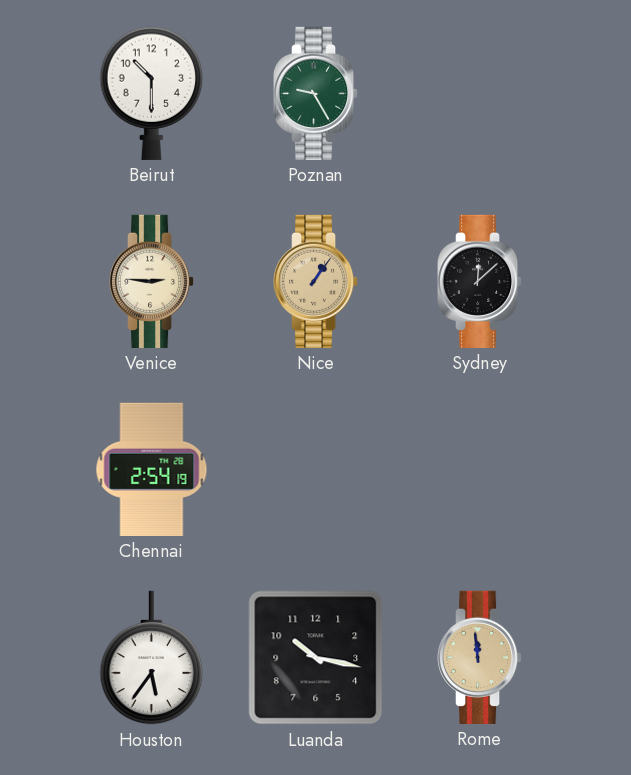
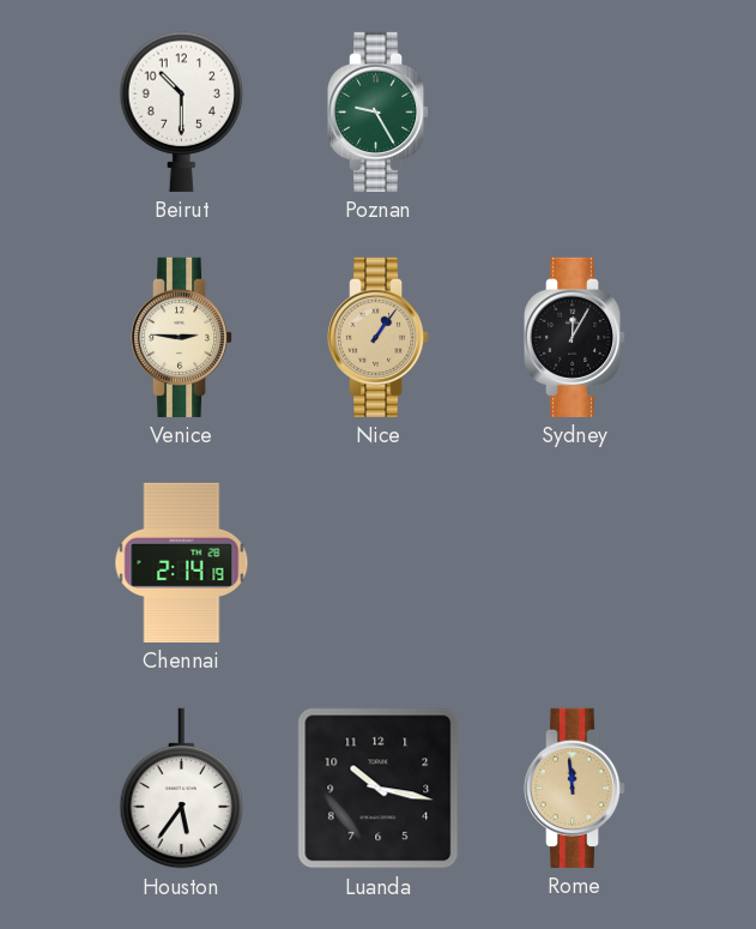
Sydney: 12:08 -> 12:05 (576, 337)
Chennai: 2:54 -> 2:14 (182, 562)
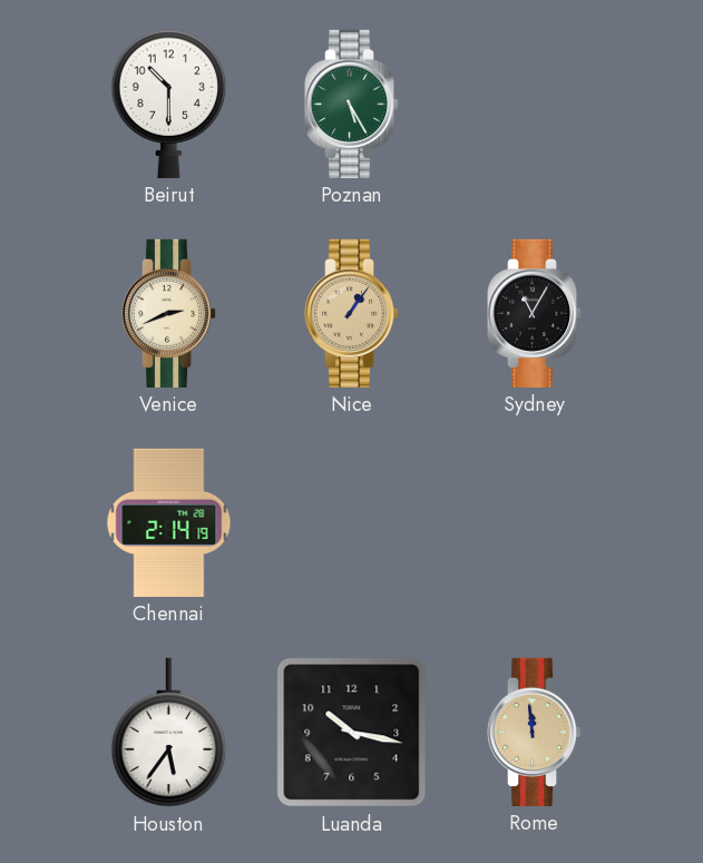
Poznan: 9:25 -> 5:25 (353, 104)
Venice: 2:46 -> 2:41 (170, 313)
Sydney: 12:05 -> 11:05 (536, 313)
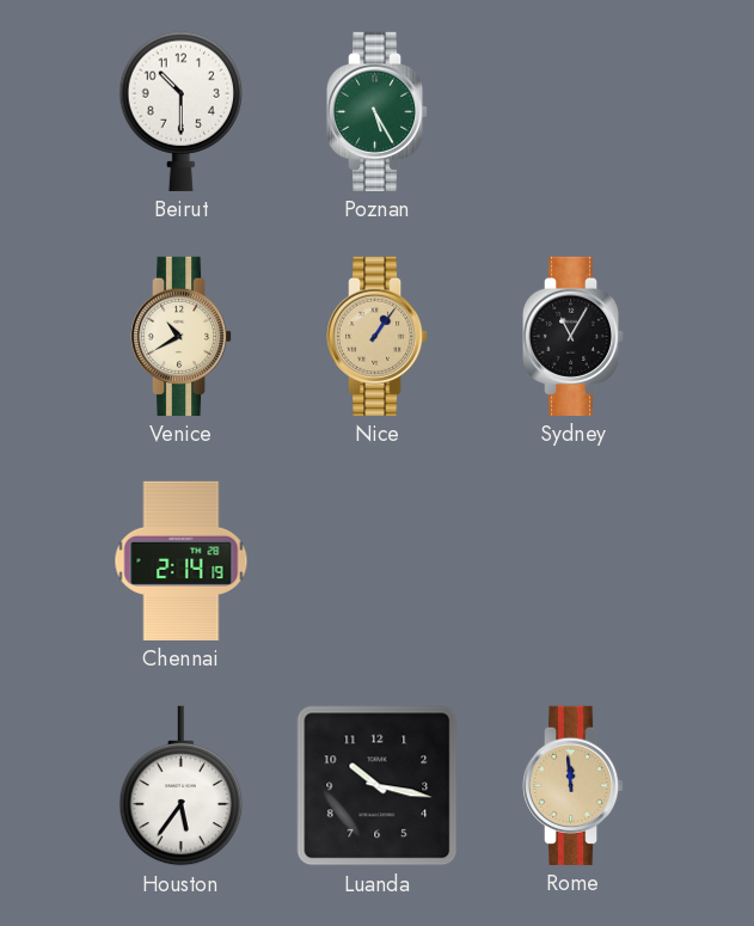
Venice: 2:41 -> 10:40 (183, 336)
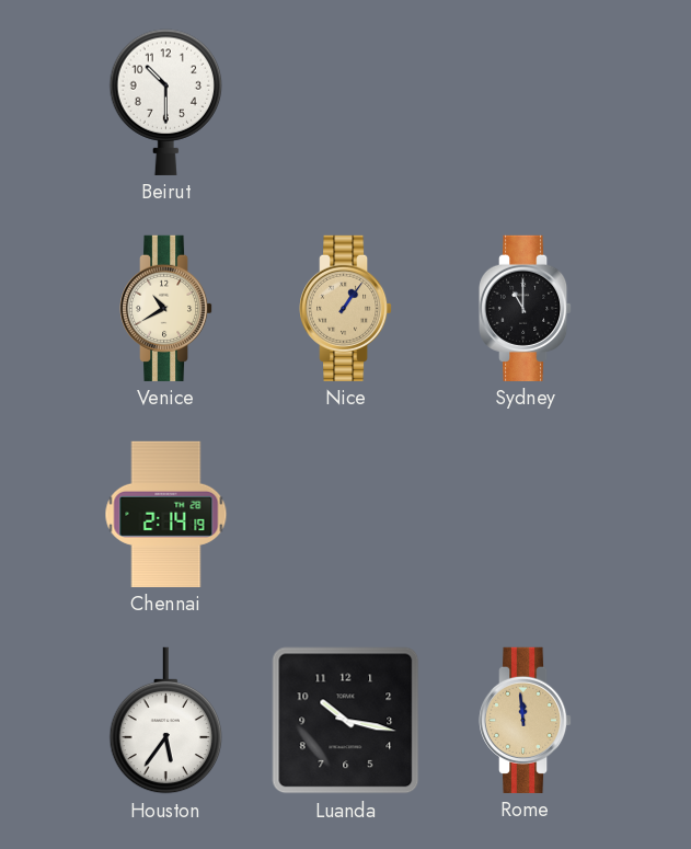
Poznan: 5:25 -> none (379, 111)
Sydney: 11:05 -> 11:00 (527, 308)
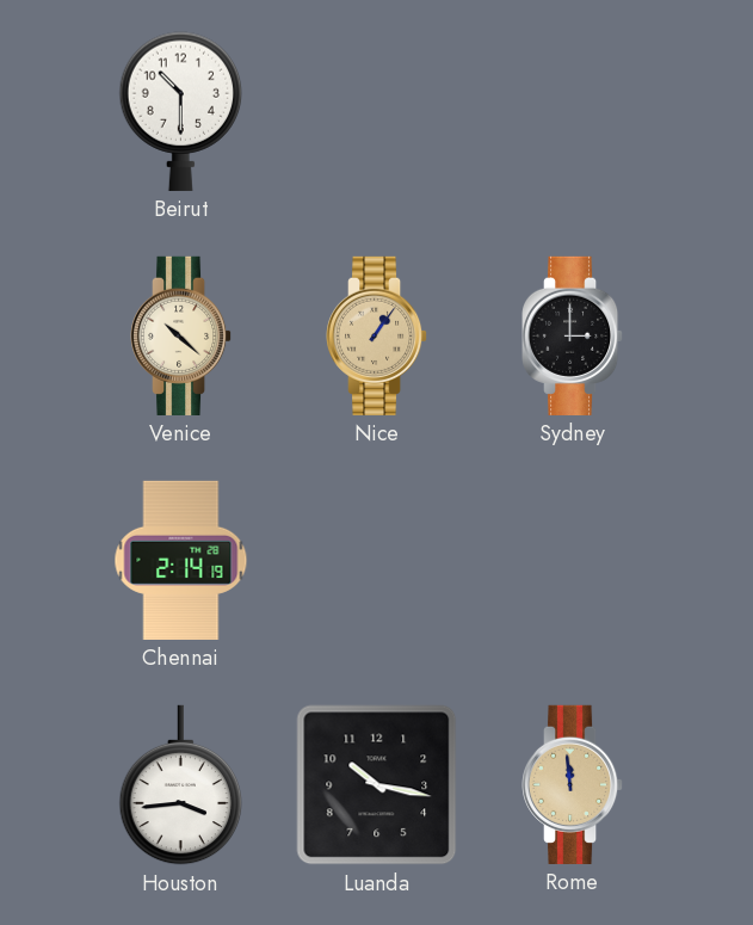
Venice: 10:40 -> 10:22 (183, 335)
Sydney: 11:00 -> 3:00 (574, 335)
Houston: 5:36 -> 3:44 (181, 785)
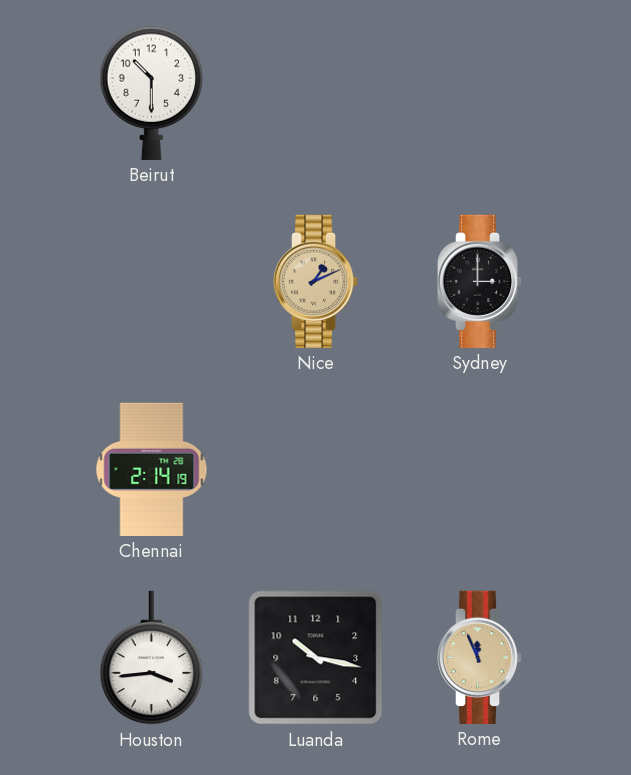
Venice: 10:22 -> none (183, 335)
Nice: 1:06 -> 1:11 (317, 281)
Rome: 11:59 -> 11:56 (481, 657)
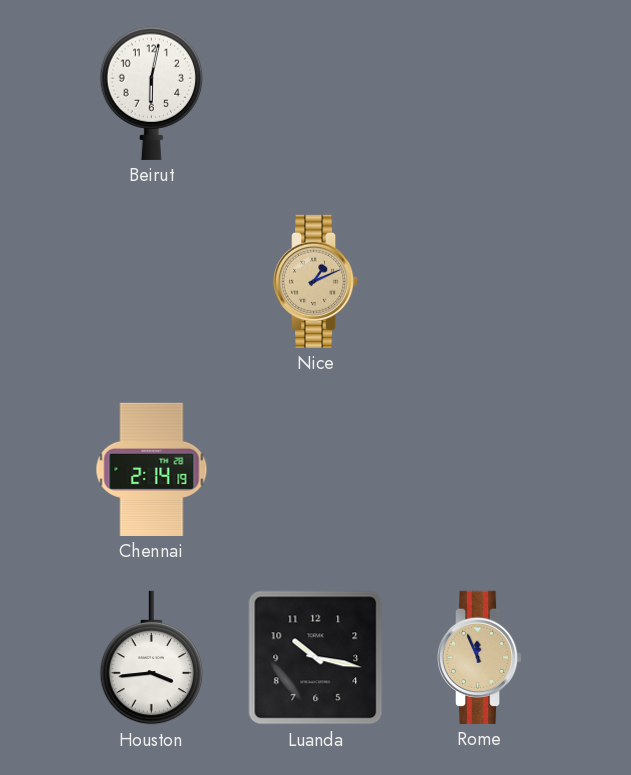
Beirut: 10:30 -> 6:02 (152, 93)
Sydney: 3:00 -> none (481, 281)
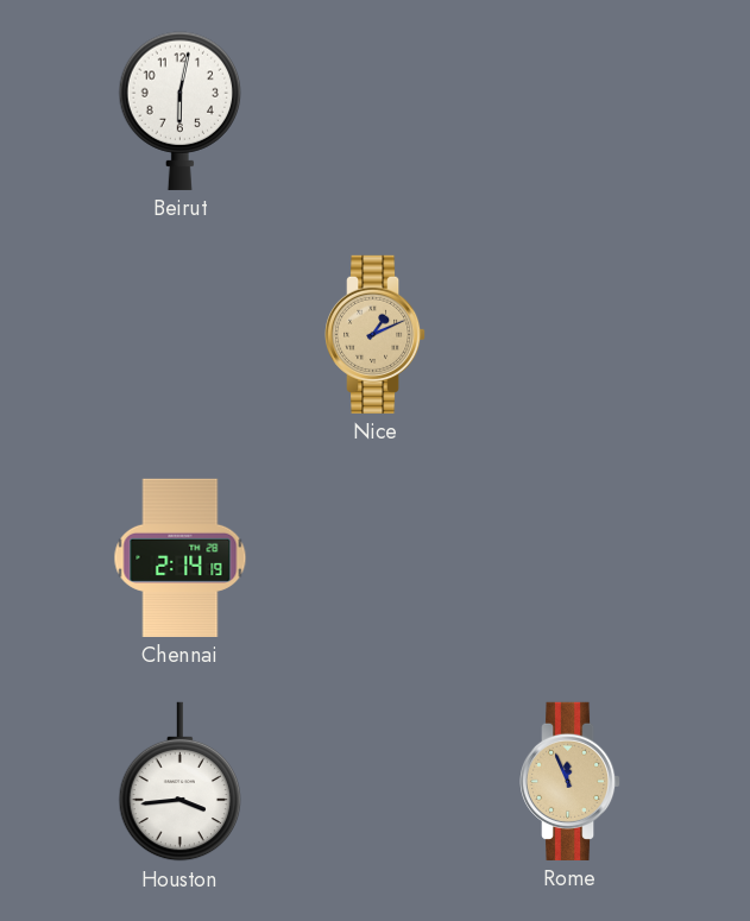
Luanda: 10:17 -> none (316, 658)
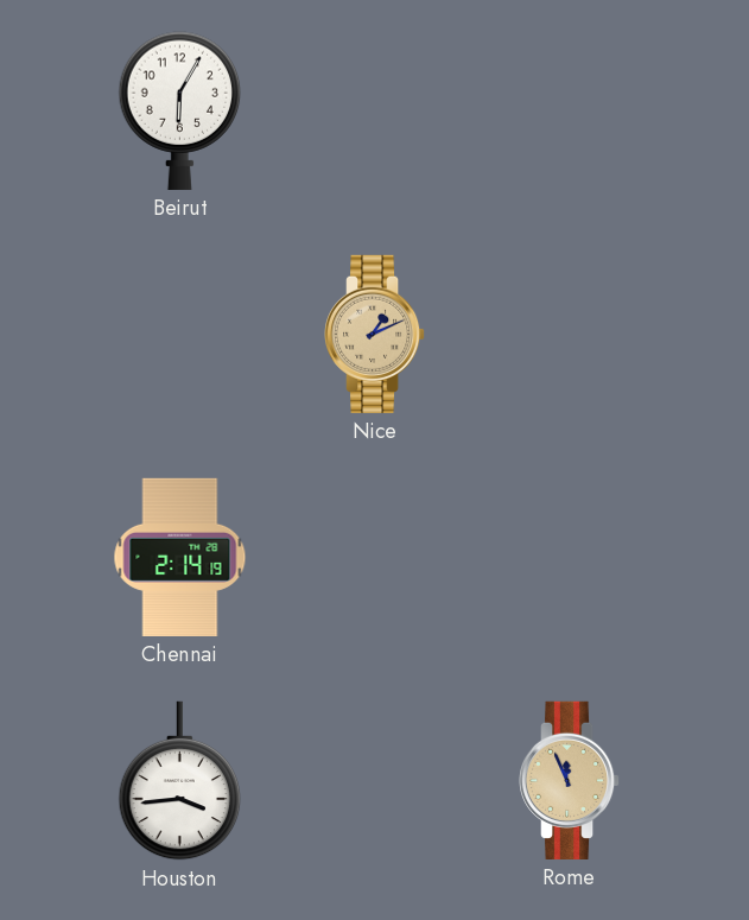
Beirut: 6:02 -> 6:05 (180, 110)
